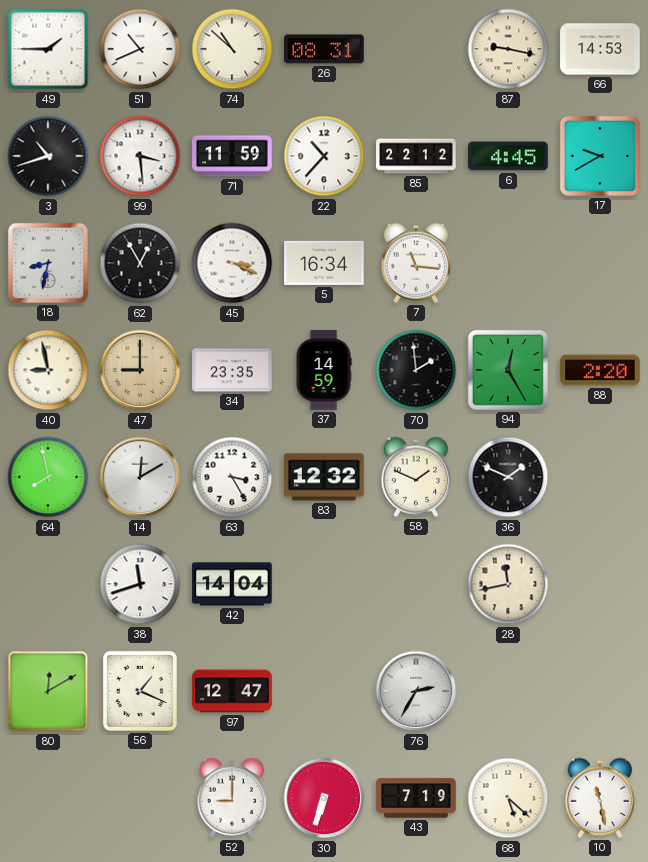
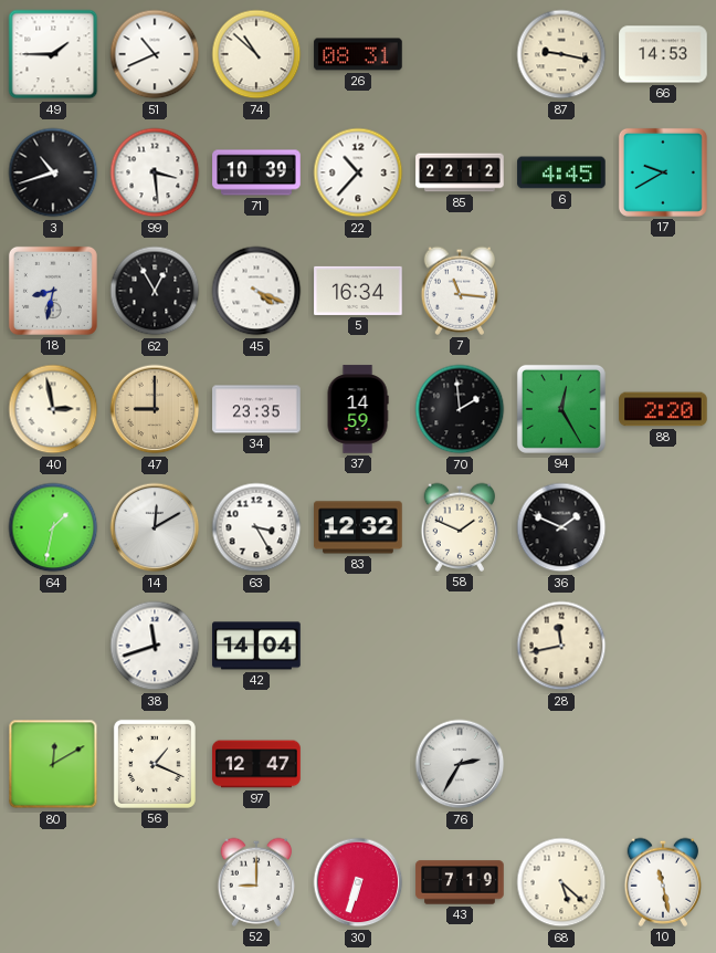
71: 11:59 -> 10:39 (256, 172)
45: 3:19 -> 4:19 (256, 291)
40: 8:58 -> 2:58 (53, 409)
64: 7:58 -> 1:32 (53, 527)
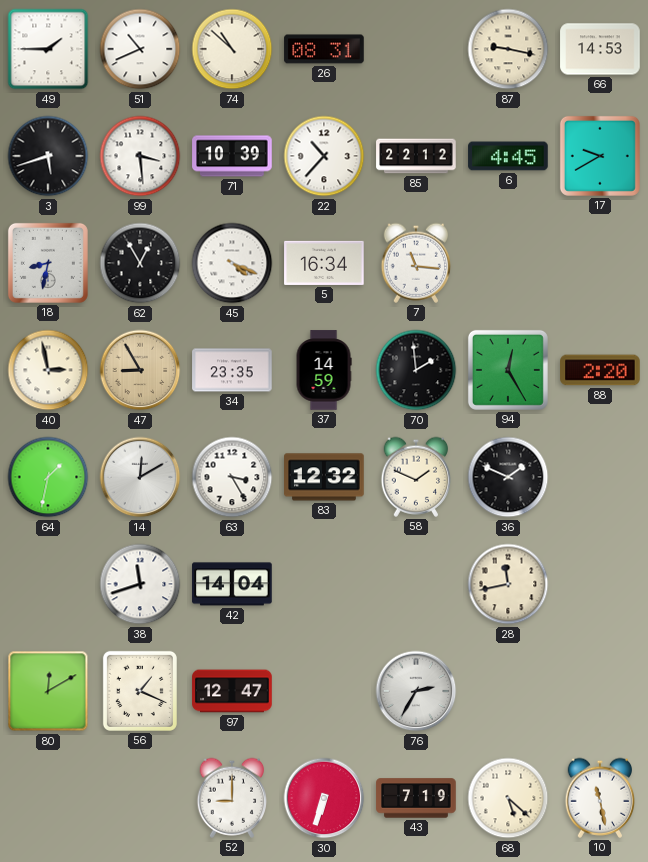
3: 10:42 -> 5:42 (48, 156)
47: 9:00 -> 8:55 (140, 370)
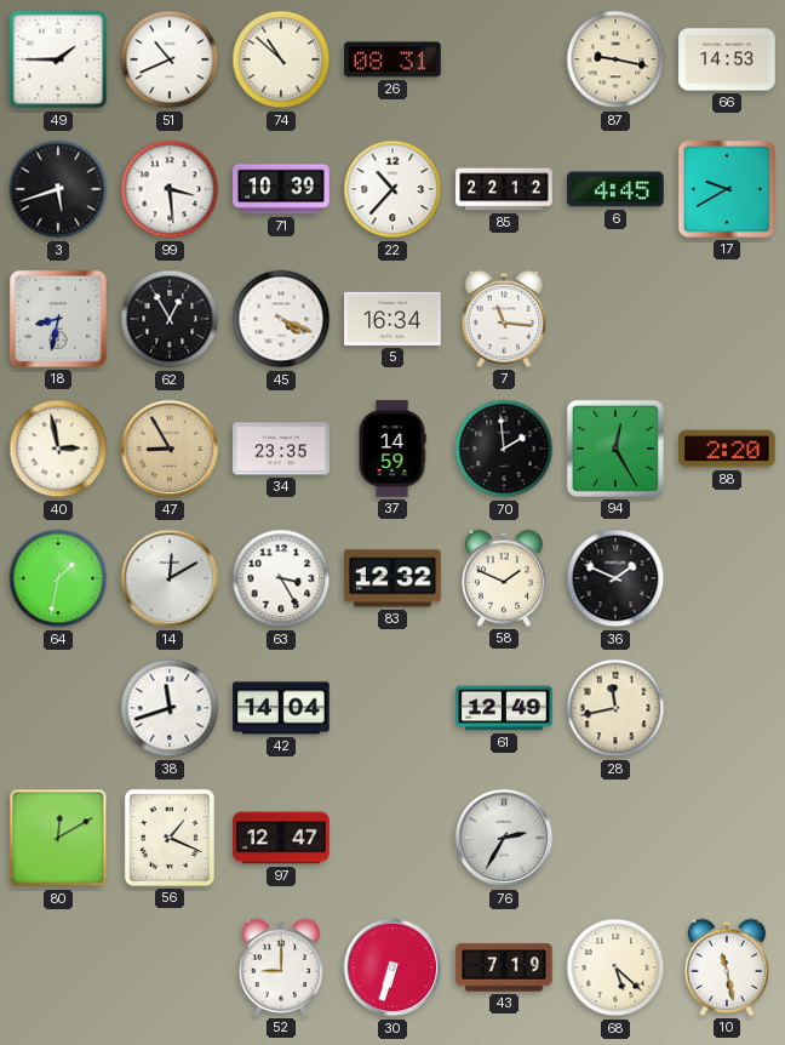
61: none -> 12:49 (504, 708)
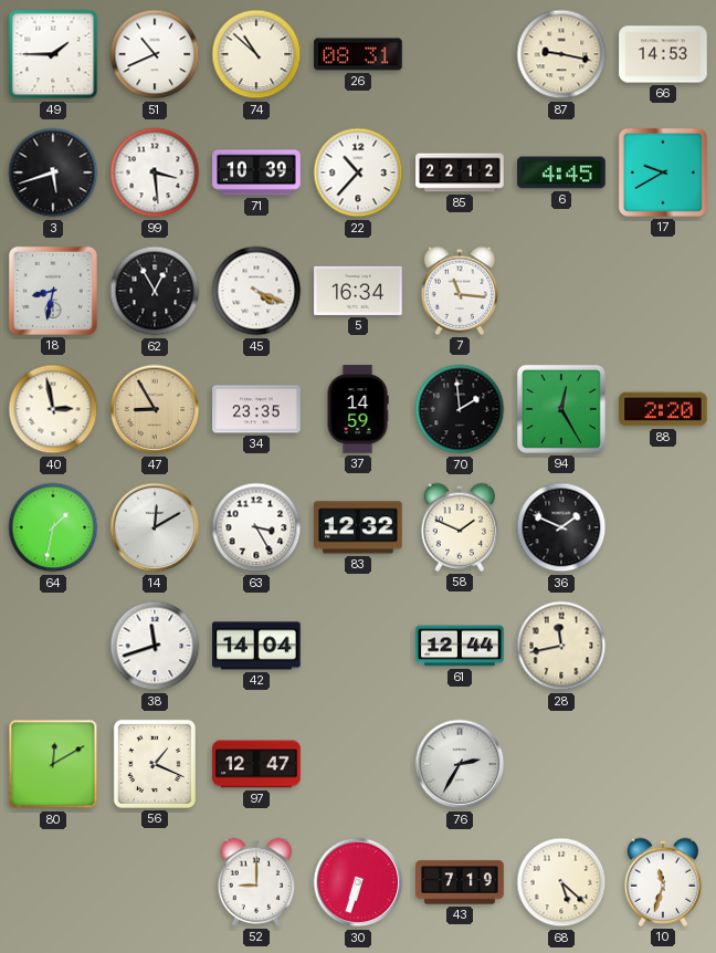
61: 12:49 -> 12:44 (460, 646)
10: 11:28 -> 11:33 (663, 882)
